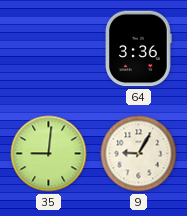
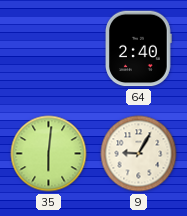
64: 3:36 -> 2:40 (139, 49)
35: 9:01 -> 6:01 (49, 154)
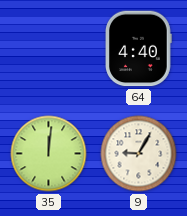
64: 2:40 -> 4:40 (139, 49)
35: 6:01 -> 12:01 (49, 154)
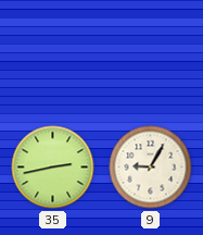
64: 4:40 -> none (139, 49)
35: 12:01 -> 2:43 (53, 168)
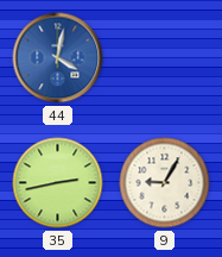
44: none -> 4:02 (58, 58)
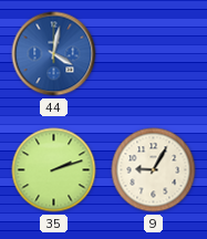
35: 2:43 -> 2:12 (54, 170)
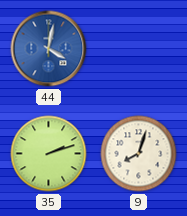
9: 9:05 -> 8:03 (139, 154)
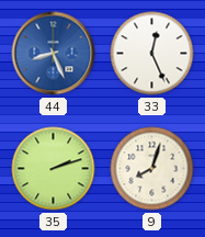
44: 4:02 -> 8:26 (54, 54)
33: none -> 12:26 (152, 54)
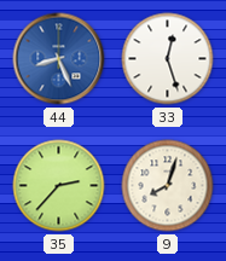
33: 12:26 -> 12:27 (168, 59)
35: 2:12 -> 2:37 (59, 186)
